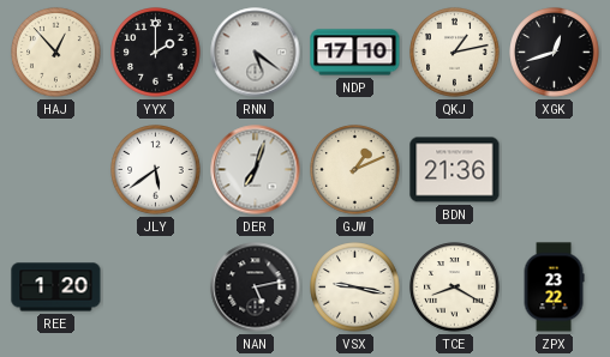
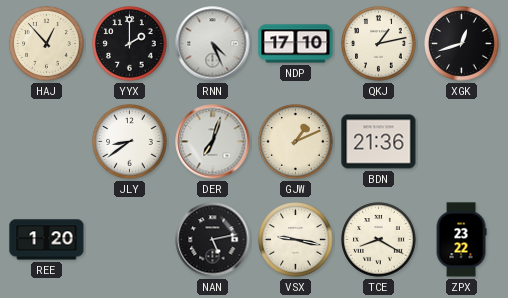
RNN: 5:21 -> 4:26 (213, 44)
JLY: 5:39 -> 8:39 (130, 142)
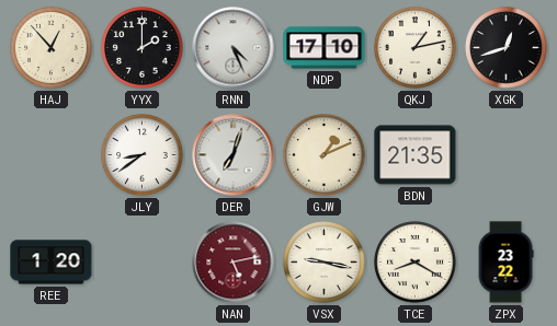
BDN: 21:36 -> 21:35 (416, 155)
NAN dial: black -> burgundy (234, 263)
